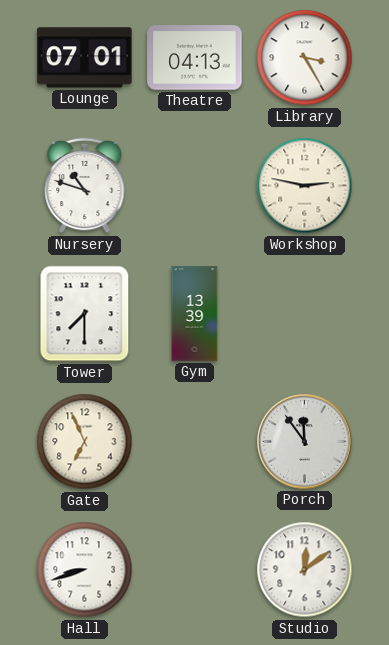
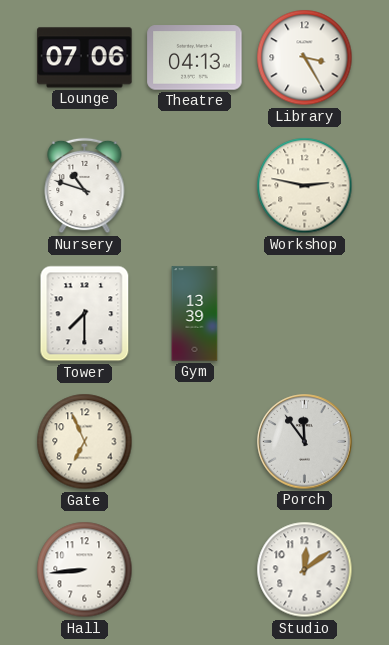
Lounge: 07:01 -> 07:06 (85, 58)
Hall: 8:42 -> 8:44 (85, 570)
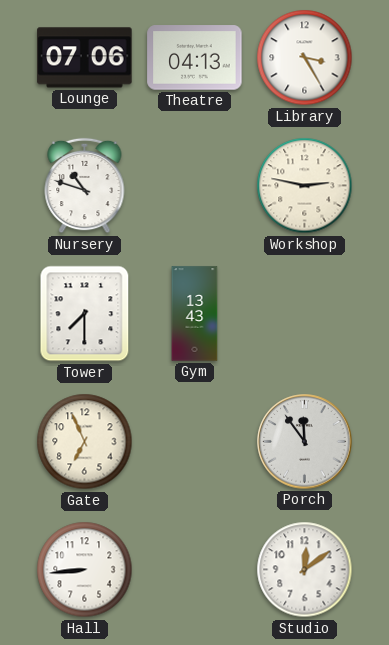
Gym: 13:39 -> 13:43 (195, 314)
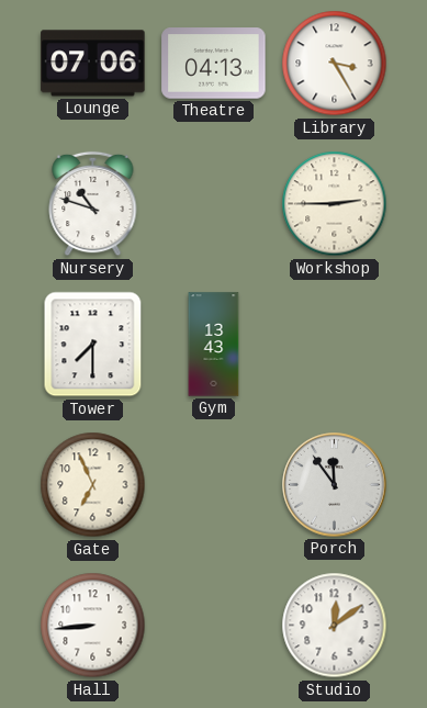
Workshop: 2:47 -> 2:45 (335, 204)
